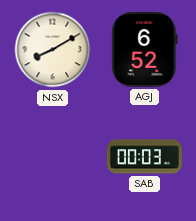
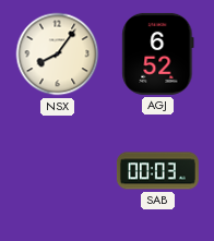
NSX: 8:10 -> 8:06 (58, 55)
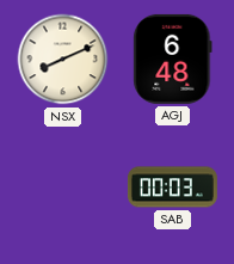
NSX: 8:06 -> 8:11 (63, 60)
AGJ: 6:52 -> 6:48 (173, 59)
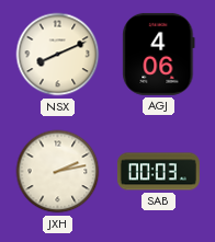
AGJ: 6:48 -> 4:06 (159, 54)
JXH: none -> 2:13 (58, 172)
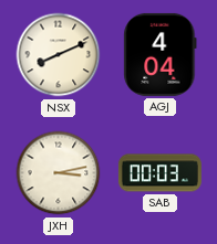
AGJ: 4:06 -> 4:04 (161, 54)
JXH: 2:13 -> 3:13 (59, 173)
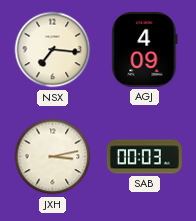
NSX: 8:11 -> 7:16 (53, 50)
AGJ: 4:04 -> 4:09 (145, 49)
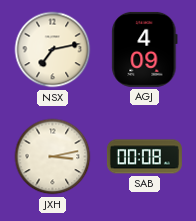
NSX: 7:16 -> 7:13 (53, 50)
SAB: 00:03 -> 00:08 (144, 157)
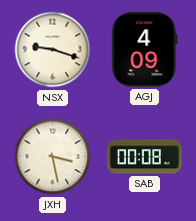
NSX: 7:13 -> 9:18 (53, 50)
JXH: 3:13 -> 3:28 (53, 157)
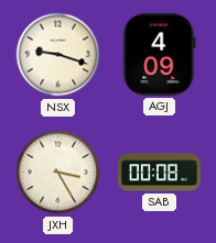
JXH: 3:28 -> 3:25 (58, 173)
